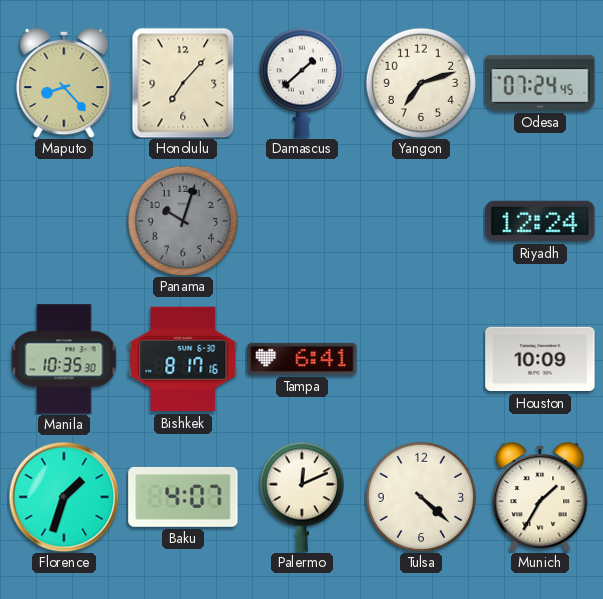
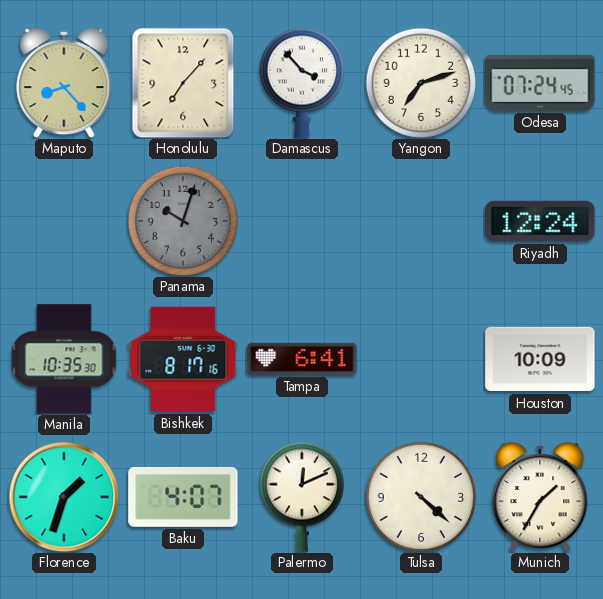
Damascus: 1:38 -> 3:53 (302, 83)
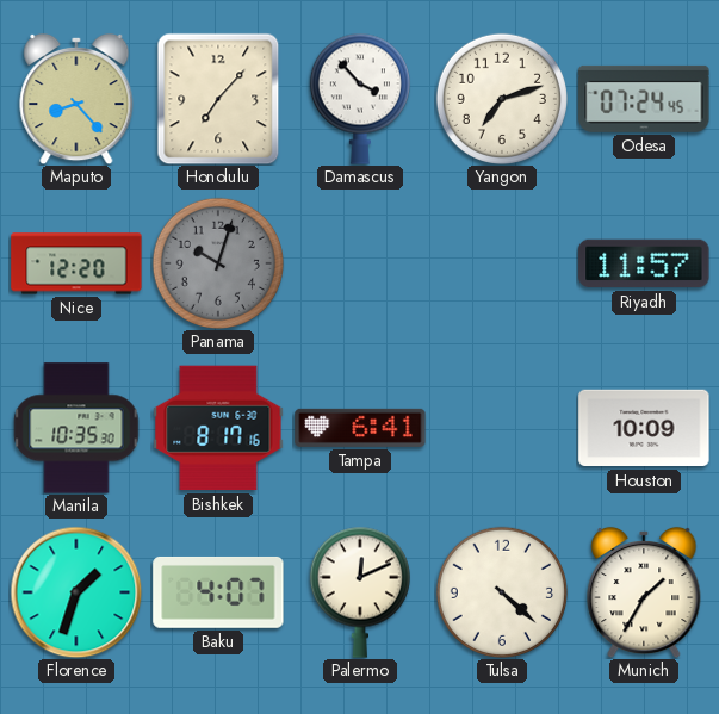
Nice: none -> 12:20 (76, 263)
Riyadh: 12:24 -> 11:57 (644, 263)
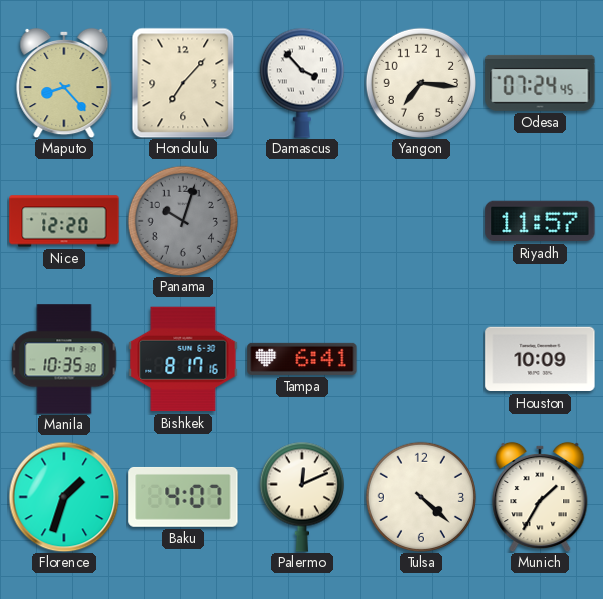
Yangon: 7:12 -> 7:16 (420, 82)
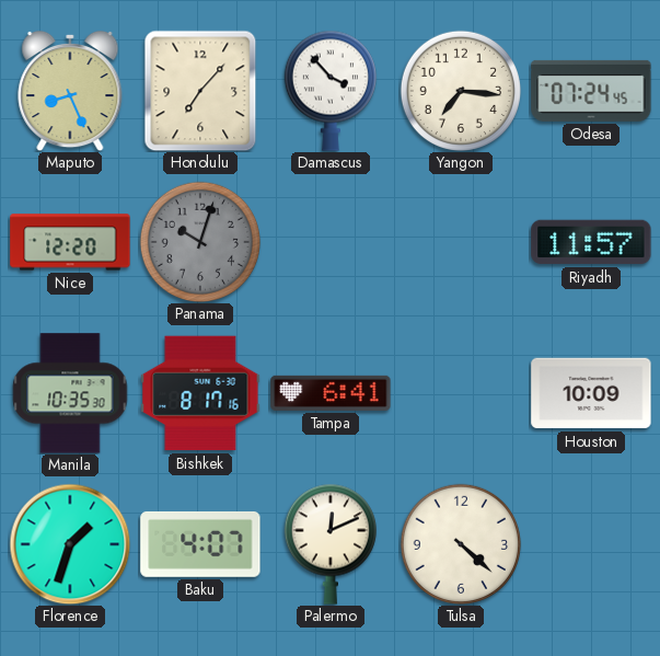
Maputo: 8:23 -> 8:26 (70, 91)
Munich: 1:35 -> none (540, 497)
